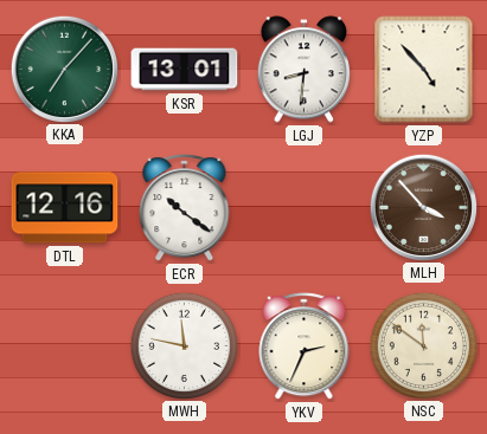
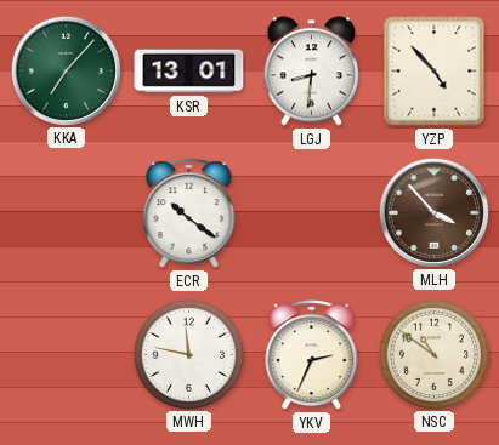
DTL: 12:16 -> none (65, 208)
NSC: 11:51 -> 10:51 (433, 354)
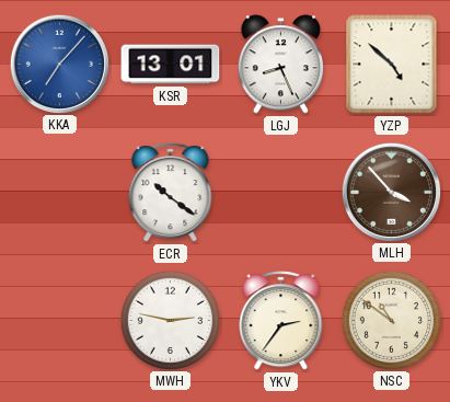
KKA dial: green -> blue (59, 64)
LGJ: 8:31 -> 8:26 (280, 65)
YZP: 4:53 -> 4:52 (392, 65)
MWH: 11:47 -> 2:47 (170, 320)
YKV: 2:34 -> 2:36 (281, 321)
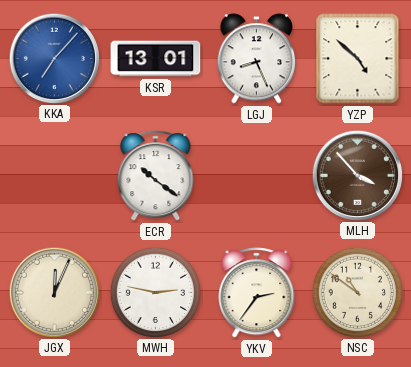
JGX: none -> 12:04 (54, 292)
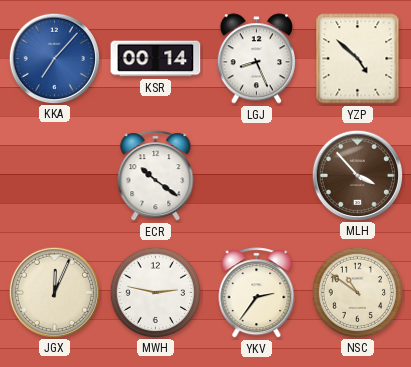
KSR: 13:01 -> 00:14 (156, 59)
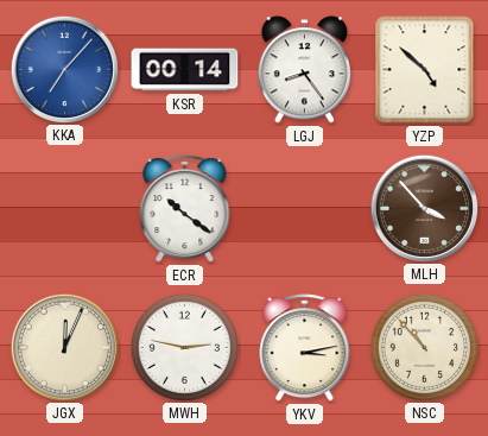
LGJ: 8:26 -> 8:24 (304, 70)
YKV: 2:36 -> 3:13 (305, 348)
NSC: 10:51 -> 10:53 (424, 347)
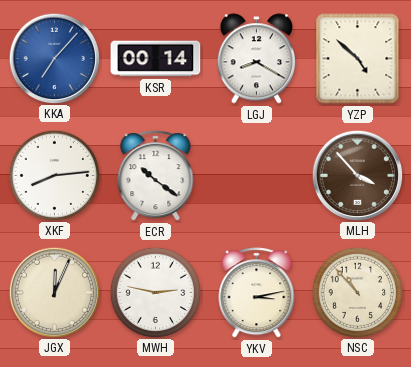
LGJ: 8:24 -> 8:20 (256, 59)
XKF: none -> 8:14 (54, 175)
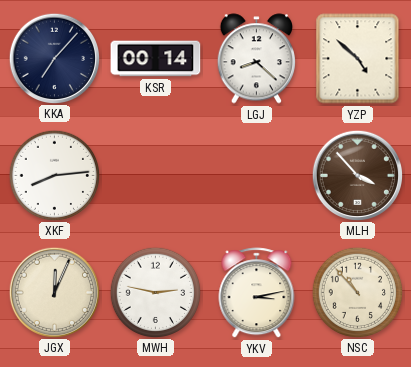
KKA dial: blue -> navy (54, 58)
LGJ: 8:20 -> 8:22 (256, 59)
ECR: 10:21 -> none (156, 176)
